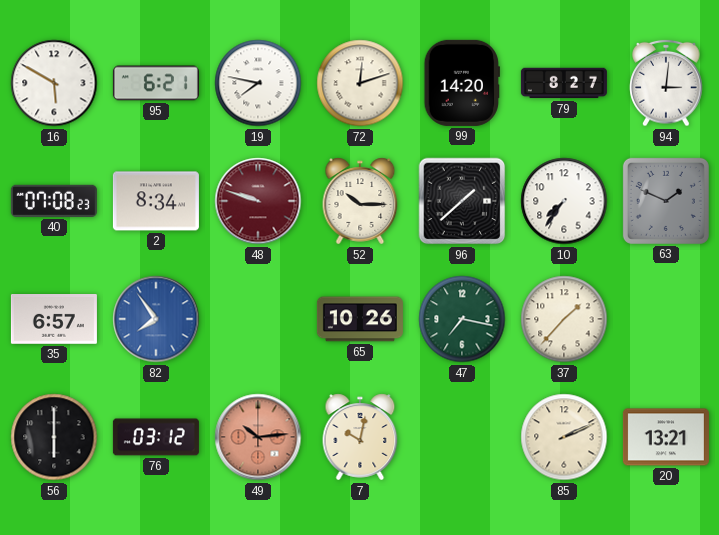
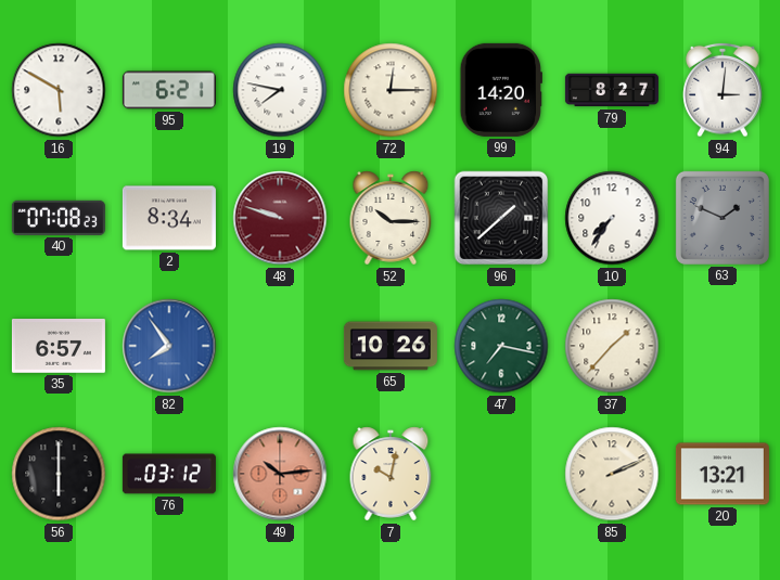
72: 12:12 -> 12:15 (391, 90)
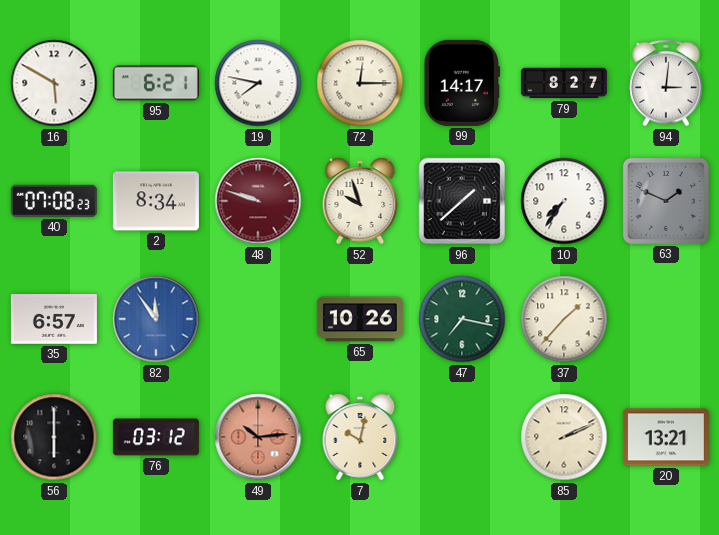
99: 14:20 -> 14:17 (462, 83)
52: 10:15 -> 9:57 (360, 201)
82: 7:54 -> 11:54 (156, 319)
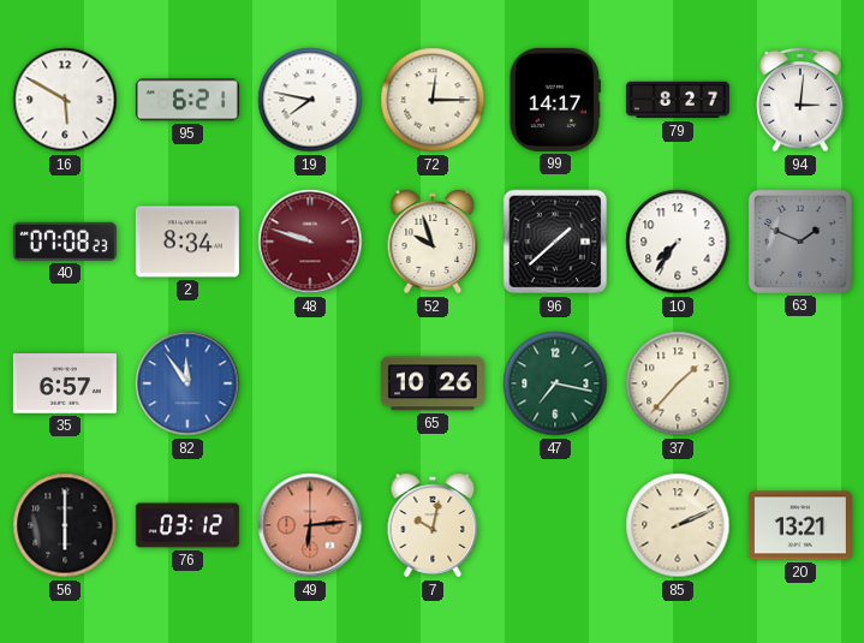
49: 10:14 -> 6:14 (310, 525)
